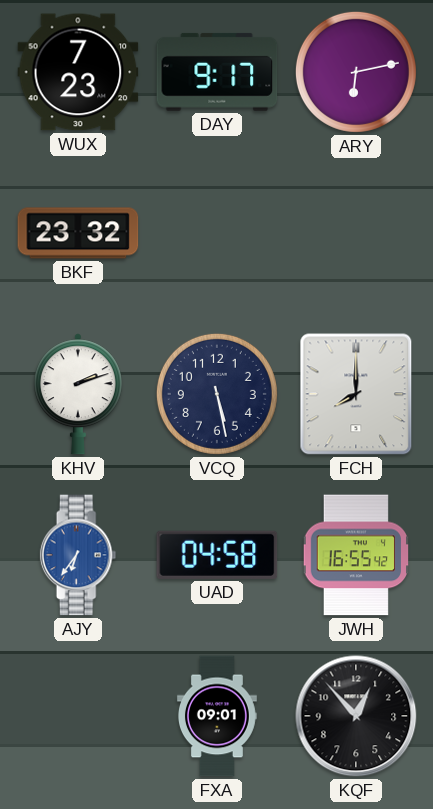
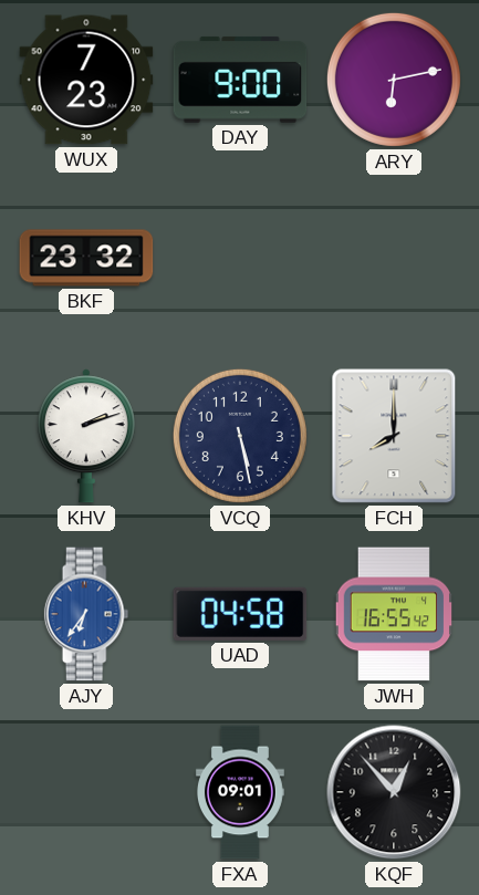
DAY: 9:17 -> 9:00 (240, 80)
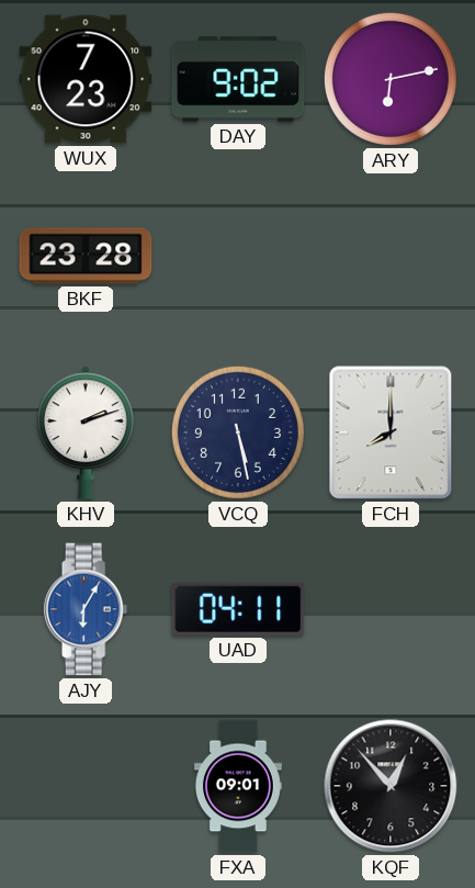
DAY: 9:00 -> 9:02 (238, 79)
BKF: 23:32 -> 23:28 (86, 256)
AJY: 6:36 -> 6:05 (86, 609)
UAD: 04:58 -> 04:11 (238, 609)
JWH: 16:55 -> none (393, 614)
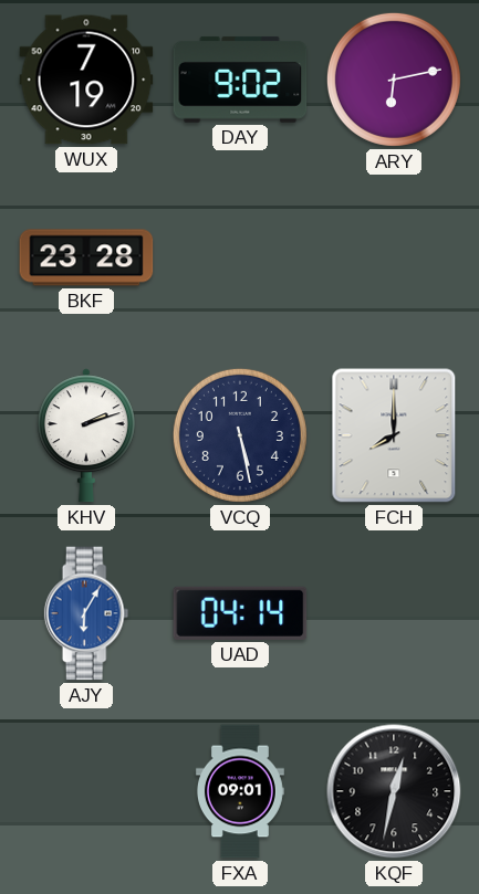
WUX: 7:23 -> 7:19 (86, 80)
UAD: 04:11 -> 04:14 (240, 613)
KQF: 12:53 -> 12:32 (394, 791)
